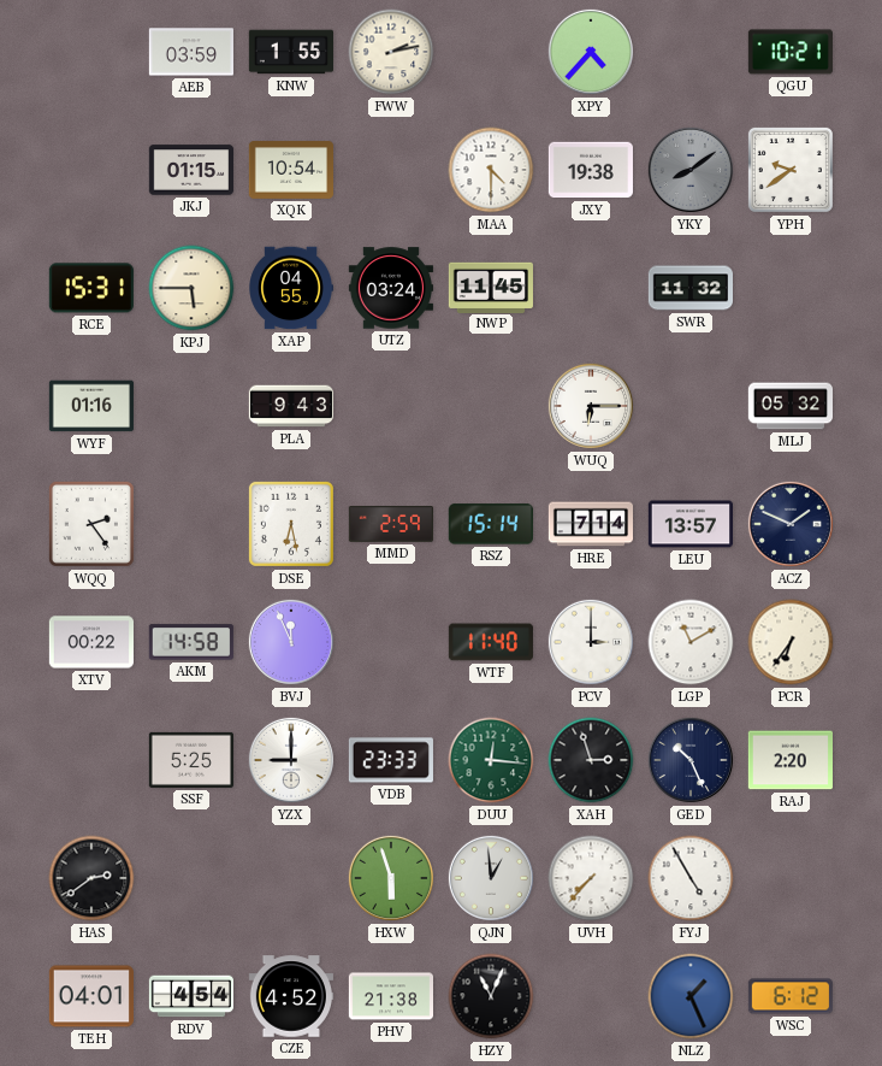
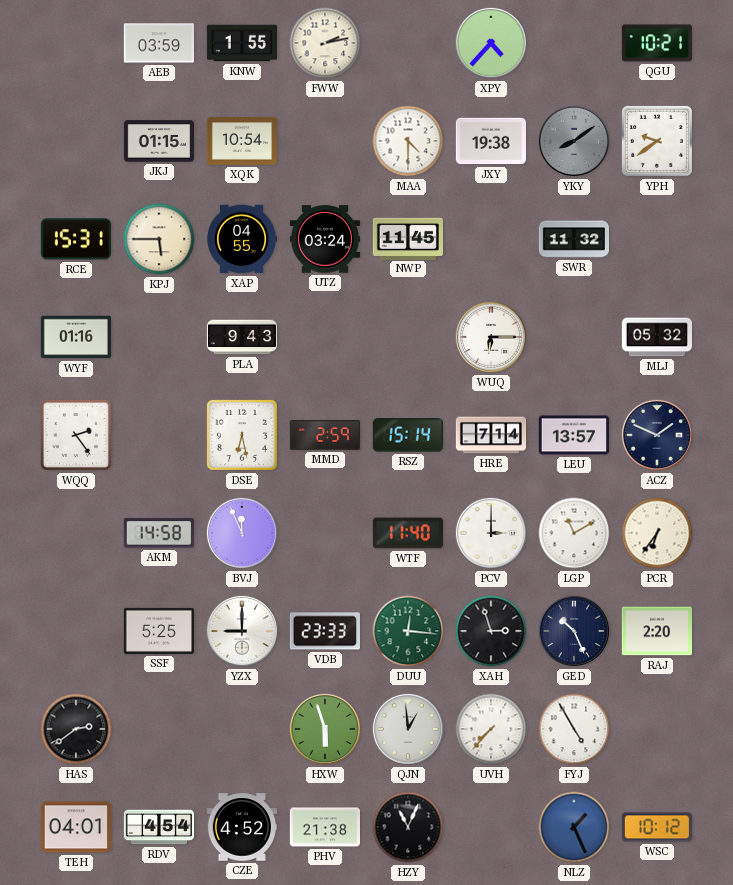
XTV: 00:22 -> none (90, 642)
WSC: 6:12 -> 10:12 (656, 827)
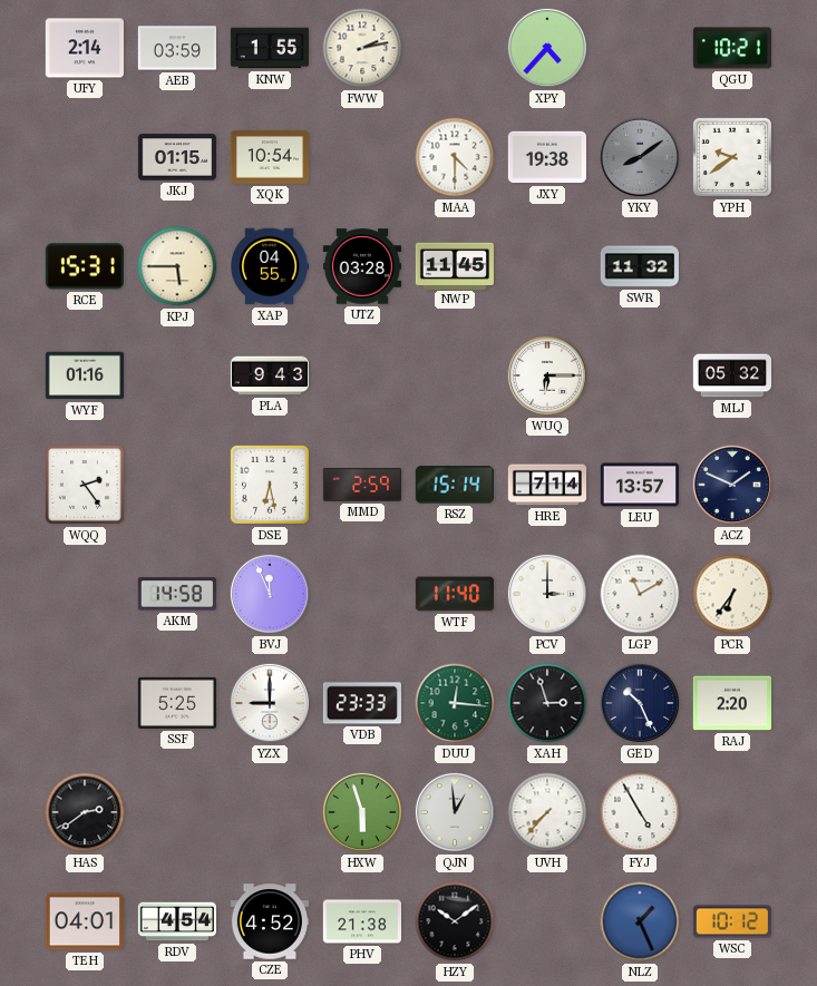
UFY: none -> 2:14 (84, 48)
UTZ: 03:24 -> 03:28 (361, 266)
HZY: 11:04 -> 10:09 (455, 921)
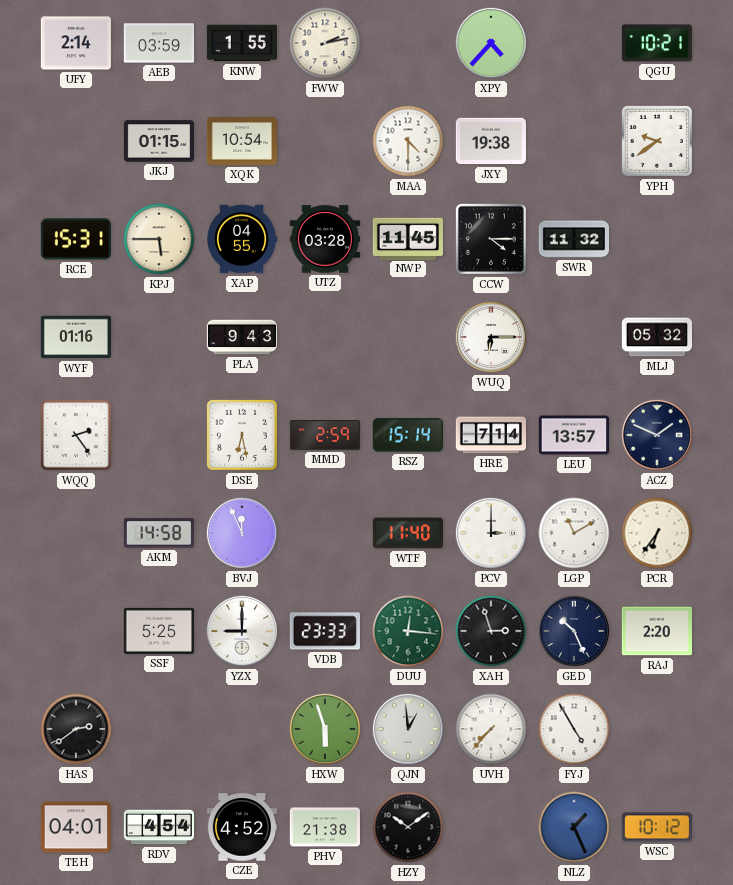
YKY: 8:09 -> none (640, 157)
CCW: none -> 4:15 (491, 239)
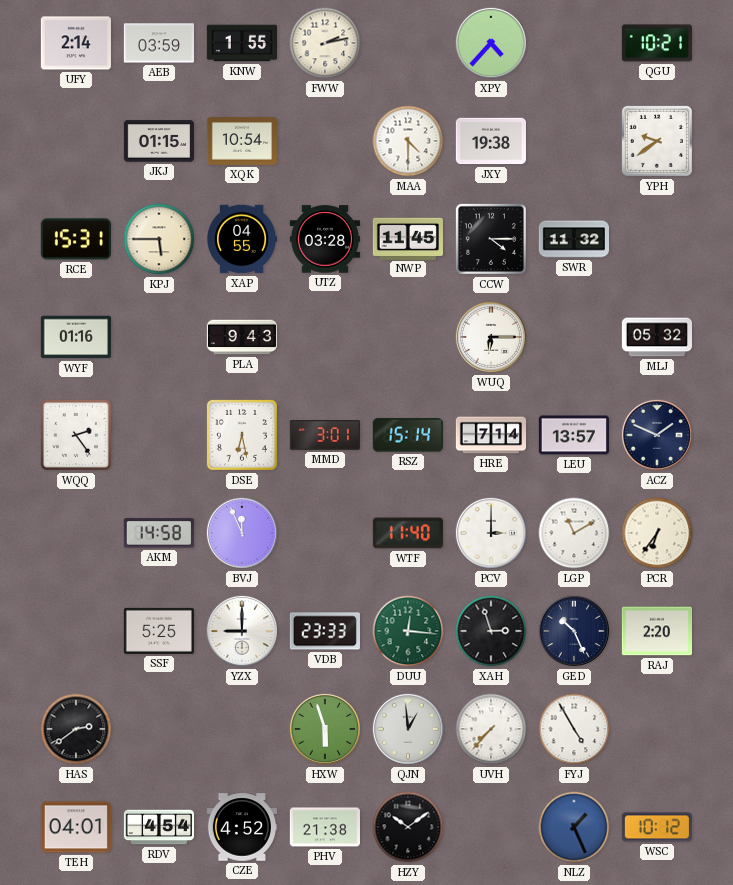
MMD: 2:59 -> 3:01 (324, 436)
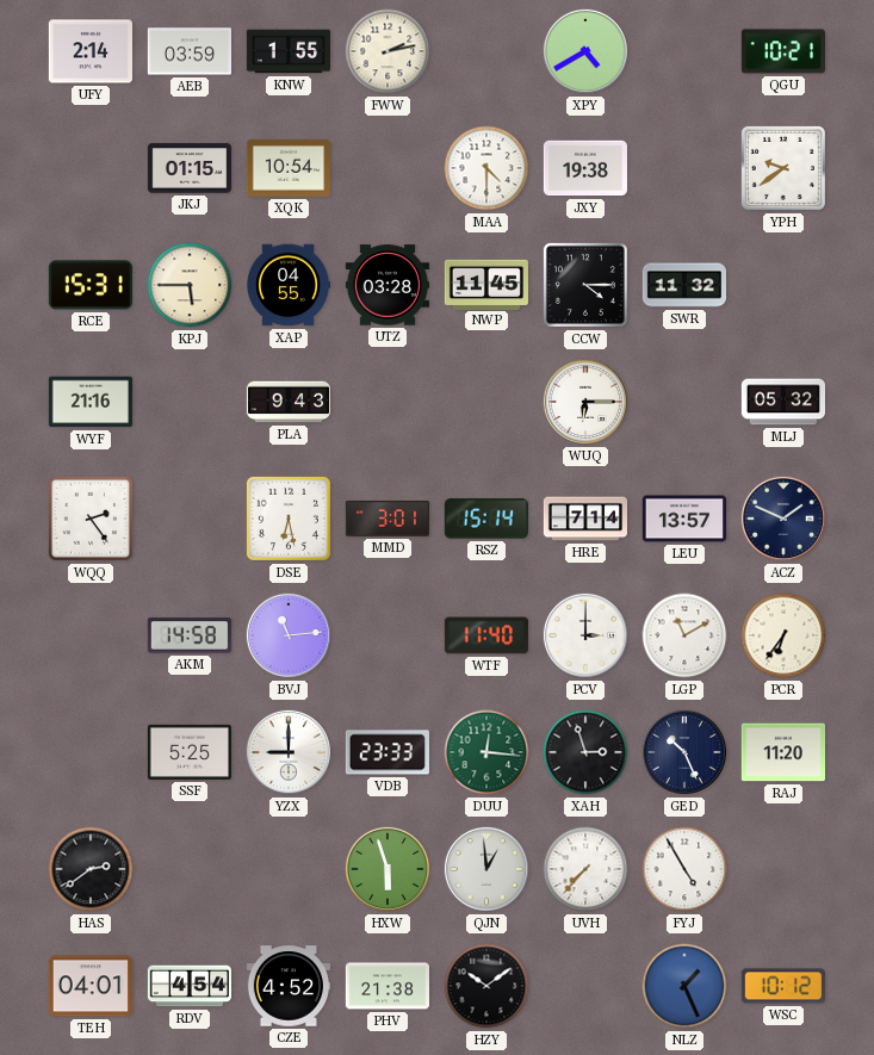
XPY: 4:37 -> 4:40 (585, 51)
WYF: 01:16 -> 21:16 (89, 402)
BVJ: 11:56 -> 11:14 (289, 635)
RAJ: 2:20 -> 11:20 (782, 752)
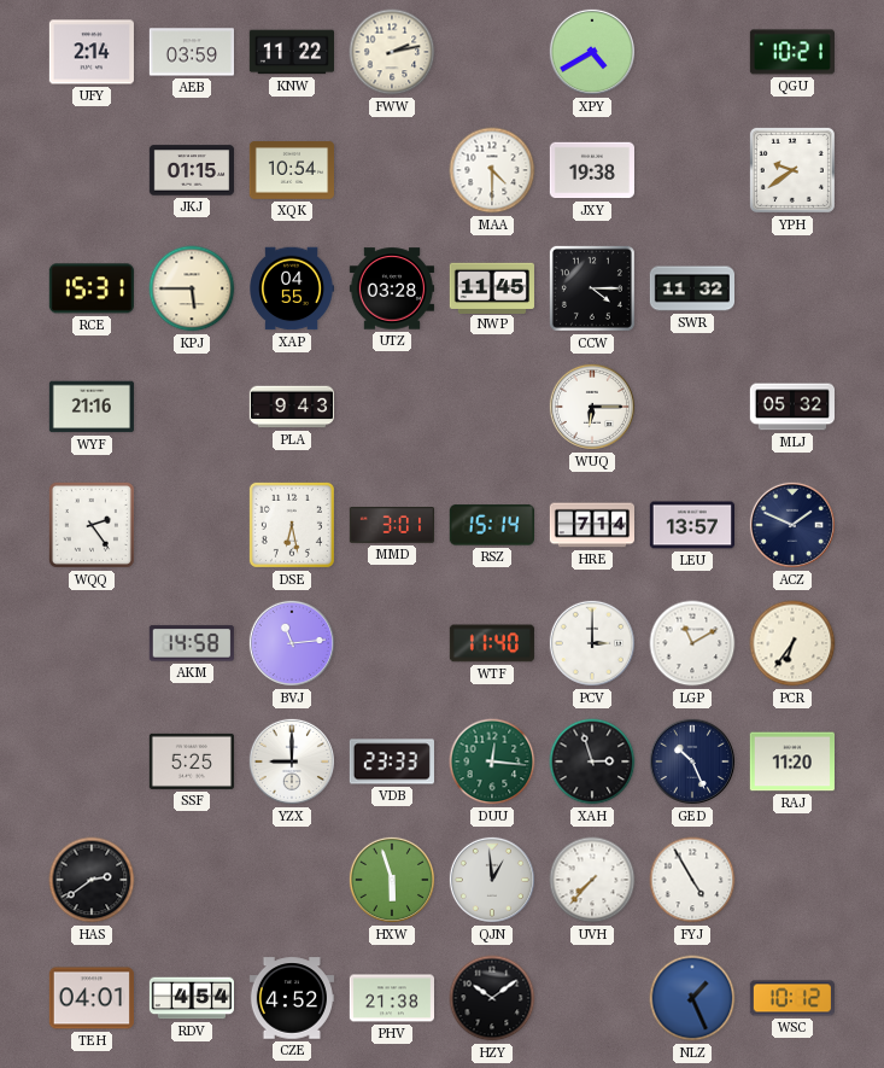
KNW: 1:55 -> 11:22 (291, 52)
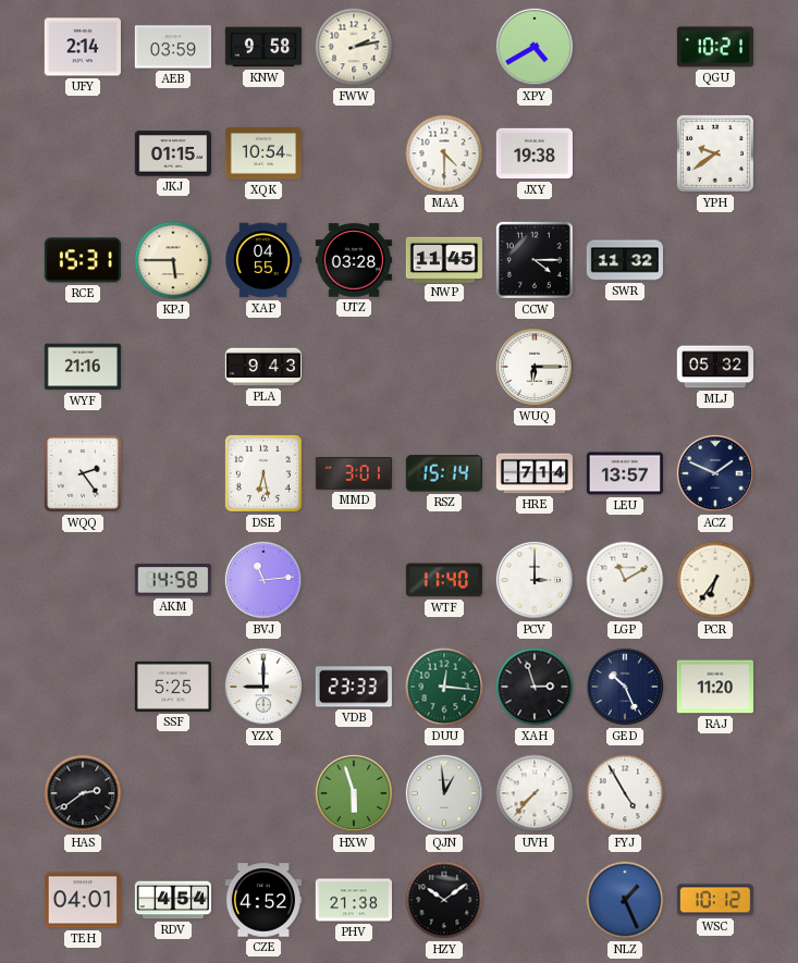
KNW: 11:22 -> 9:58 (262, 47)
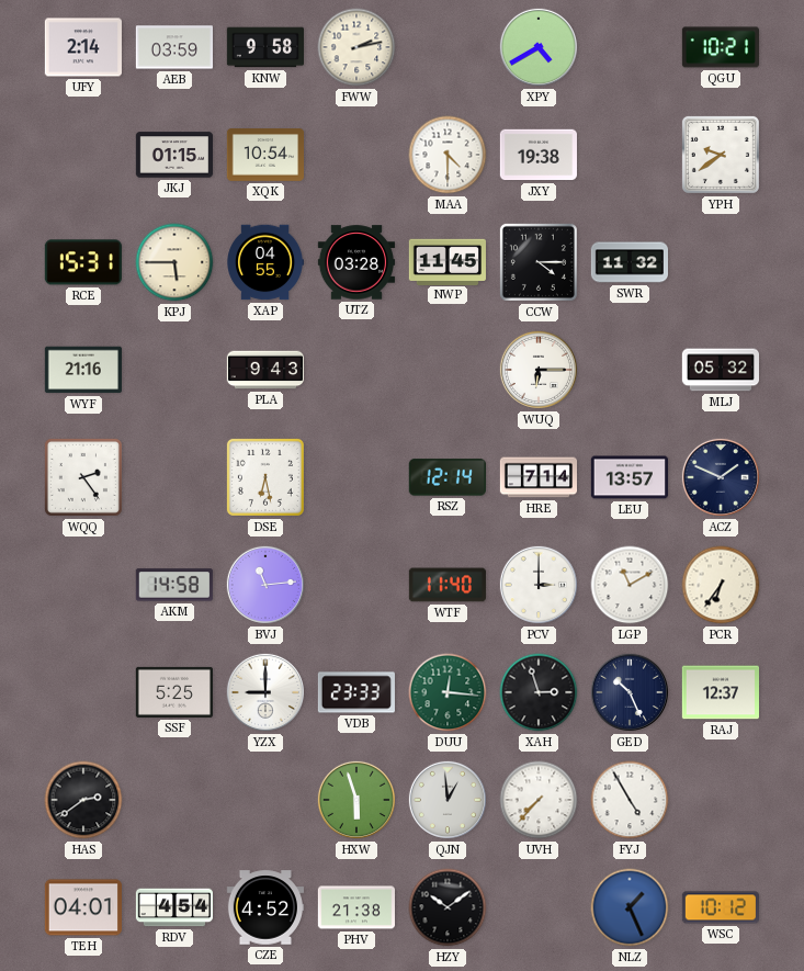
MMD: 3:01 -> none (353, 474)
RSZ: 15:14 -> 12:14 (448, 477)
RAJ: 11:20 -> 12:37 (720, 692)
